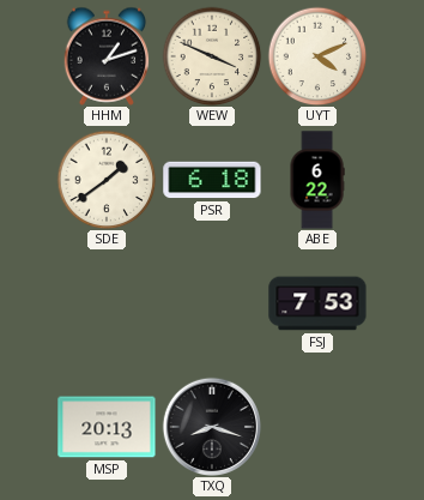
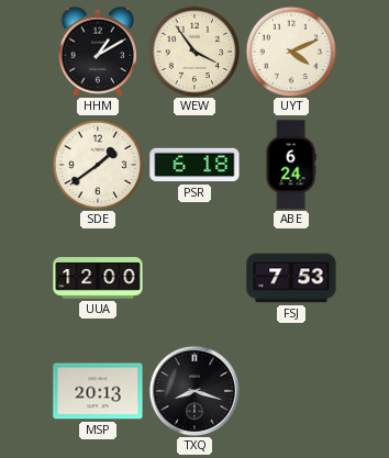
HHM: 1:12 -> 1:10 (98, 52)
WEW: 3:49 -> 3:54 (194, 52)
ABE: 6:22 -> 6:24 (291, 165)
UUA: none -> 12:00 (98, 279)
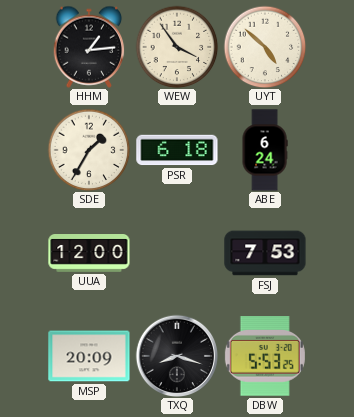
HHM: 1:10 -> 1:14 (89, 47)
UYT: 4:11 -> 4:52 (265, 47)
SDE: 1:39 -> 1:35 (89, 150)
MSP: 20:13 -> 20:09 (89, 356)
DBW: none -> 5:53 (265, 356)
